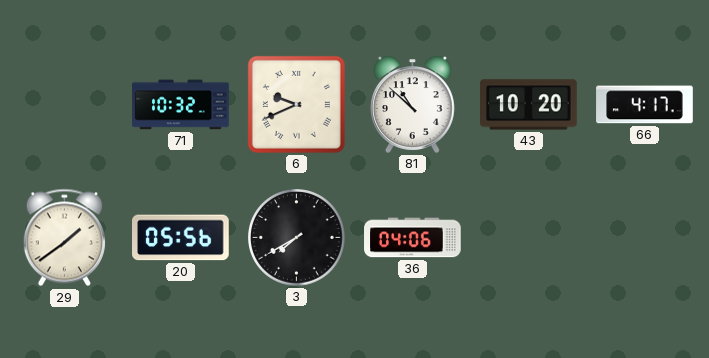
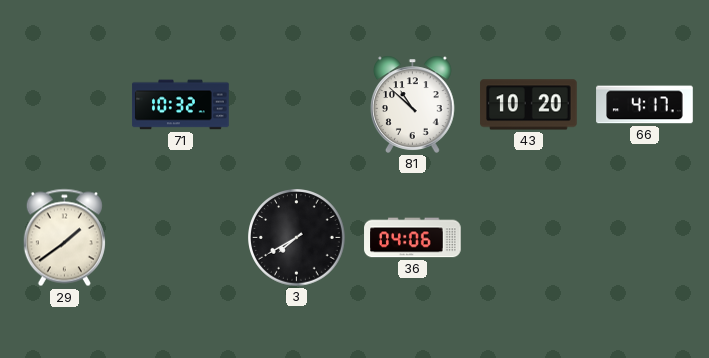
6: 9:41 -> none (296, 104)
20: 05:56 -> none (181, 238)
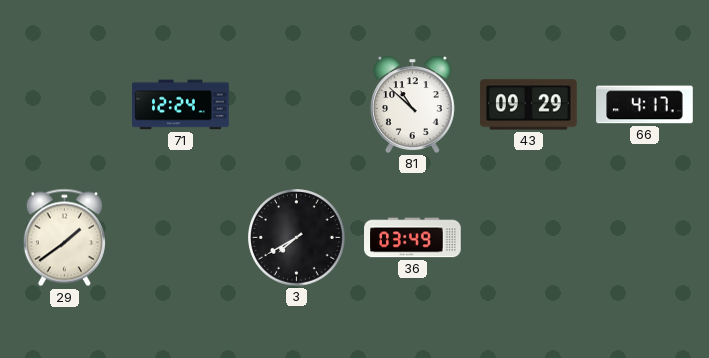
71: 10:32 -> 12:24 (181, 105)
43: 10:20 -> 09:29 (529, 105)
36: 04:06 -> 03:49 (413, 238)
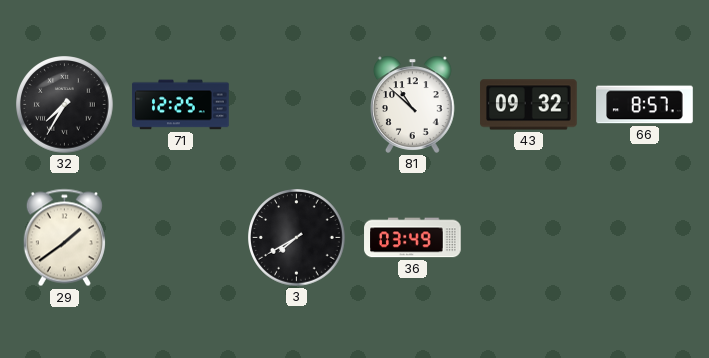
32: none -> 7:35 (65, 105)
71: 12:24 -> 12:25 (181, 105)
43: 09:29 -> 09:32 (529, 105)
66: 4:17 -> 8:57 (645, 105)
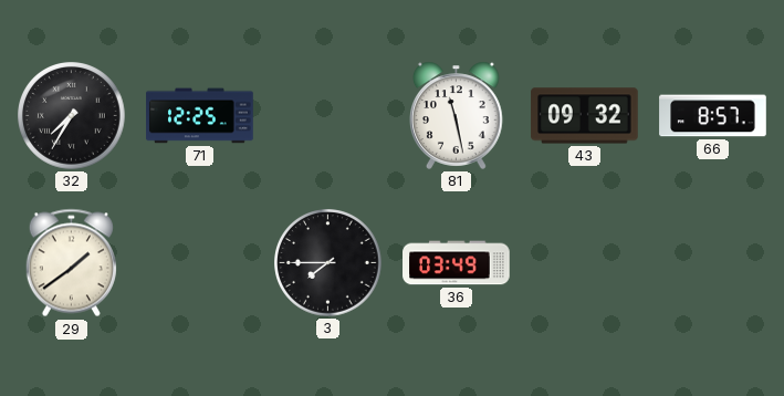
81: 10:52 -> 11:28 (457, 115)
3: 7:40 -> 7:45 (328, 263)
